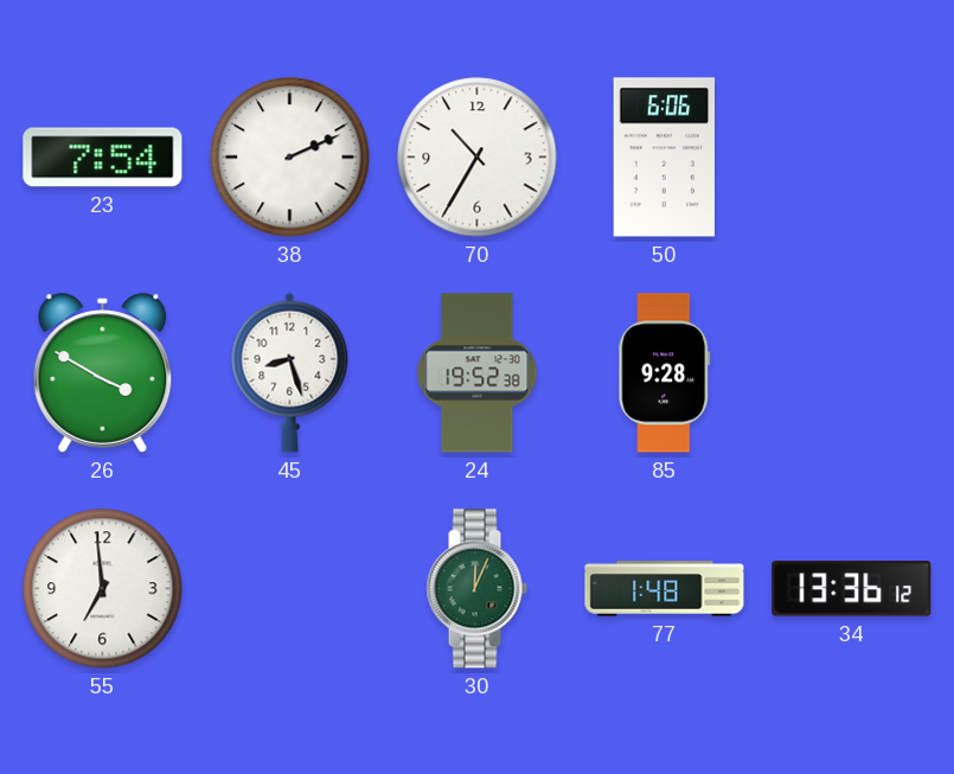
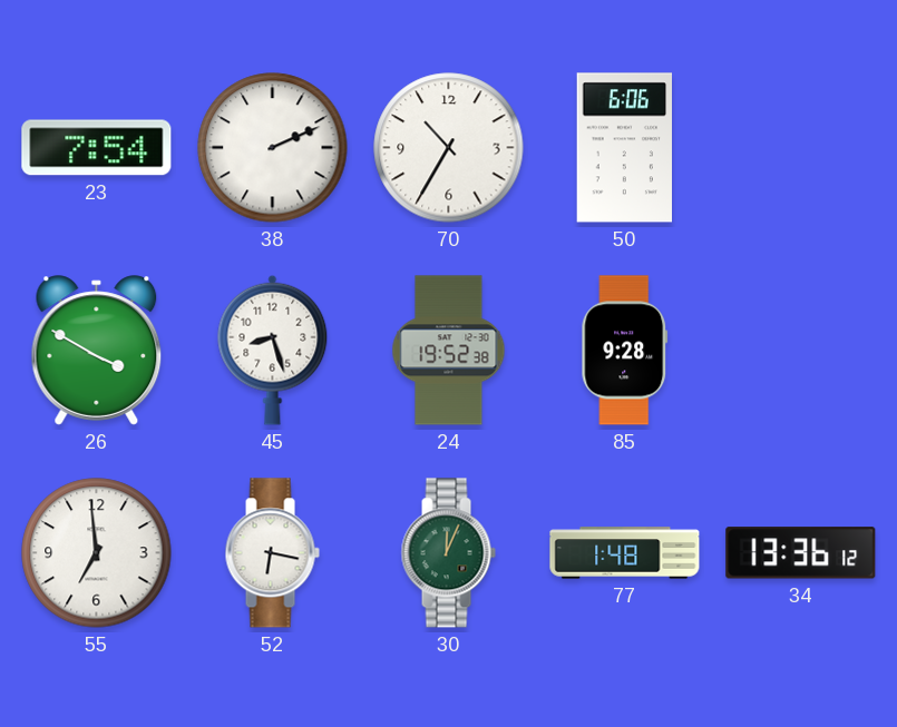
52: none -> 6:17 (272, 553)
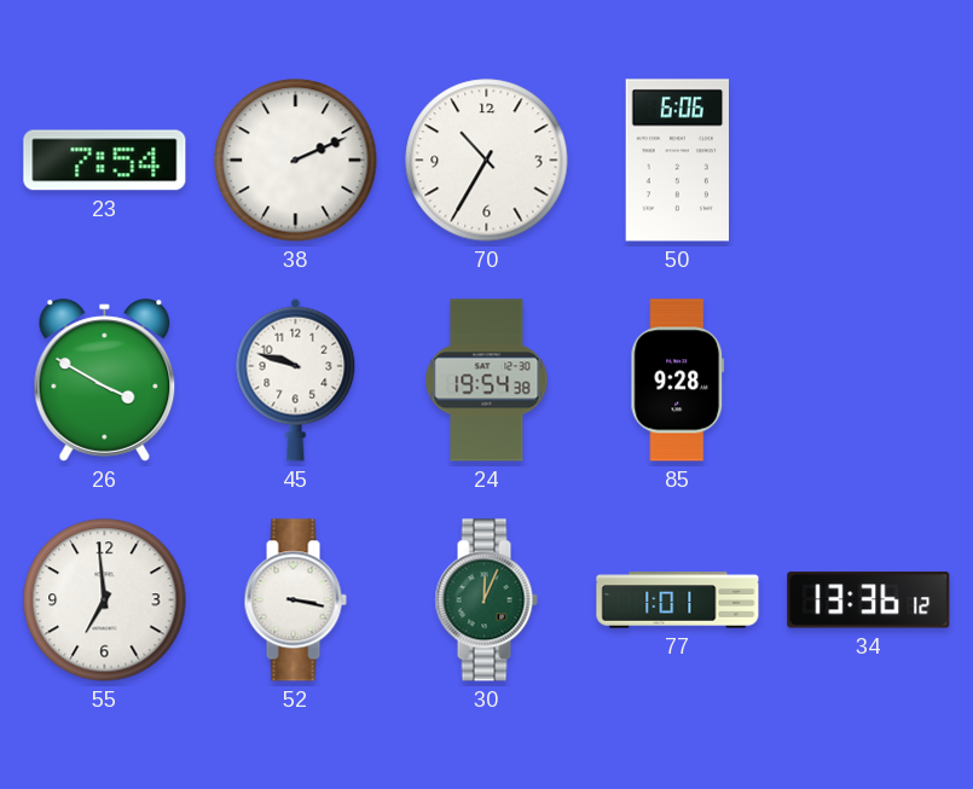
45: 8:27 -> 9:48 (296, 379)
24: 19:52 -> 19:54 (487, 381)
52: 6:17 -> 3:17 (295, 601)
77: 1:48 -> 1:01 (678, 601)
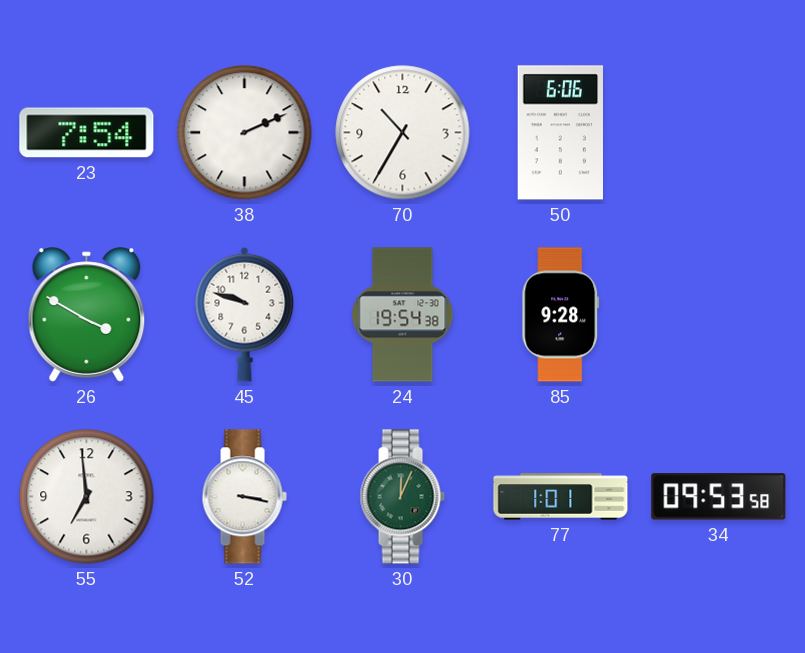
34: 13:36 -> 09:53 (719, 497)
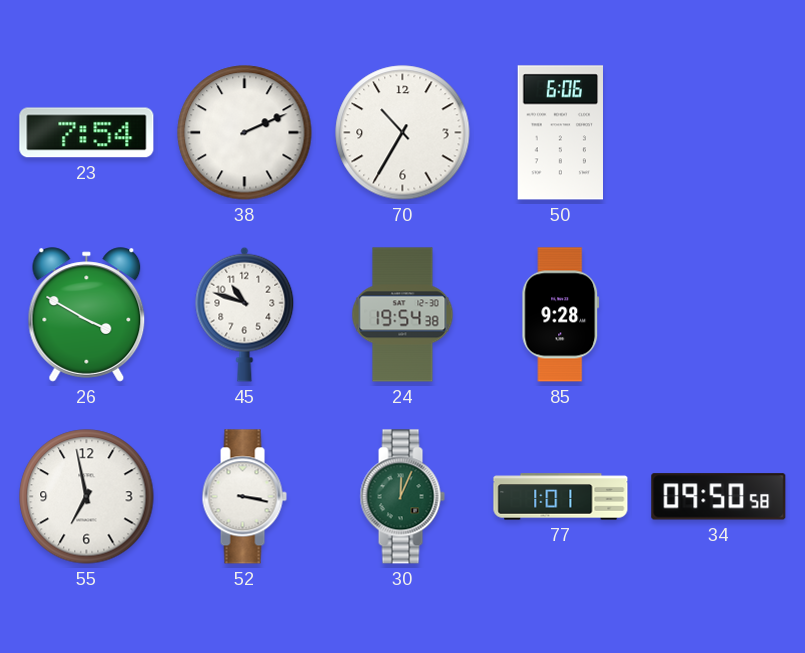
45: 9:48 -> 10:48 (245, 314)
55: 6:59 -> 6:58 (87, 497)
34: 09:53 -> 09:50 (719, 497)
